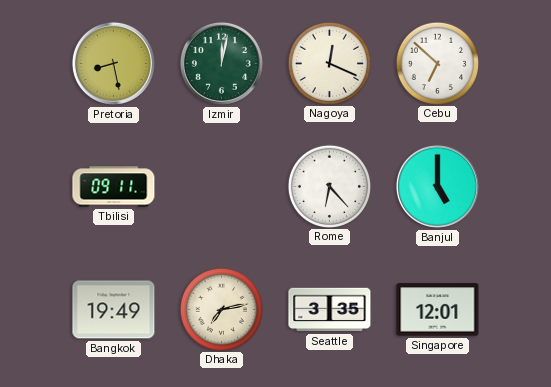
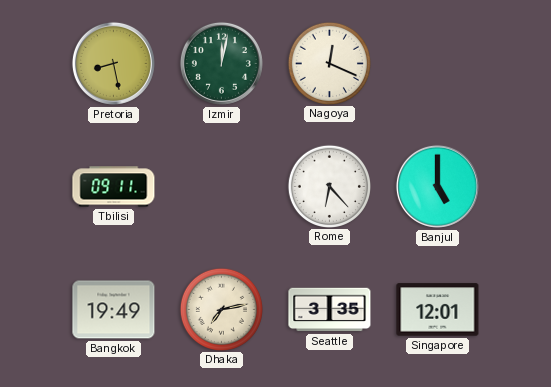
Cebu: 6:52 -> none (437, 63)
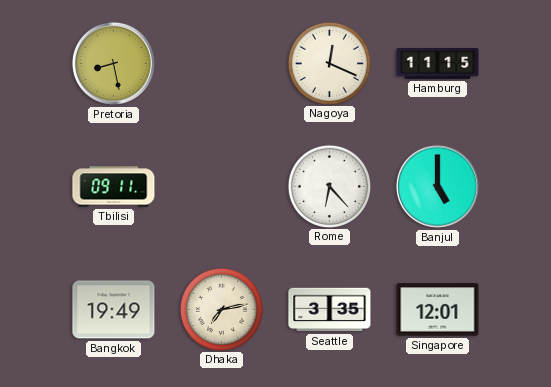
Izmir: 12:02 -> none (221, 63)
Hamburg: none -> 11:15 (438, 64)
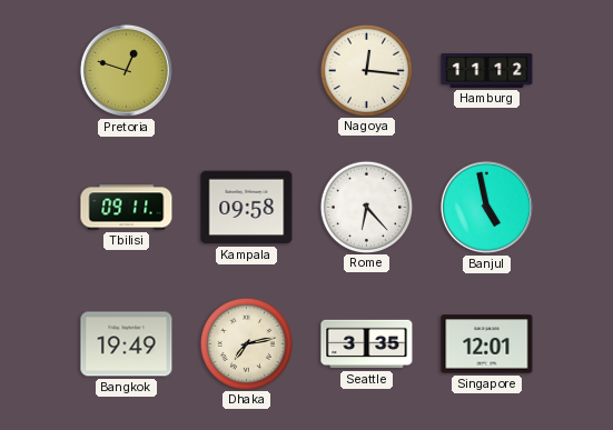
Pretoria: 8:28 -> 12:48 (126, 70)
Nagoya: 12:19 -> 12:16 (366, 70)
Hamburg: 11:15 -> 11:12 (487, 71)
Kampala: none -> 09:58 (247, 208)
Banjul: 5:00 -> 4:58 (486, 207)
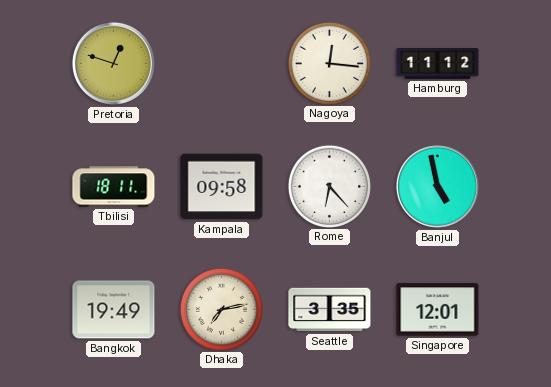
Tbilisi: 09:11 -> 18:11 (114, 187)
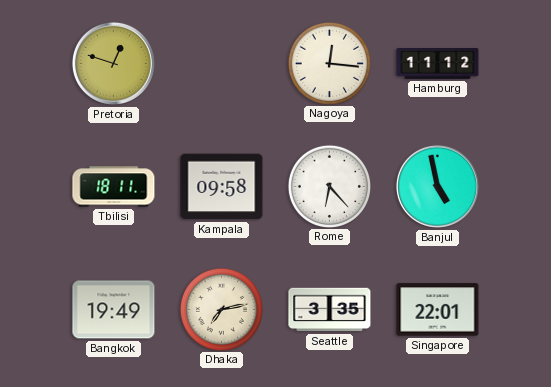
Singapore: 12:01 -> 22:01 (438, 310)
